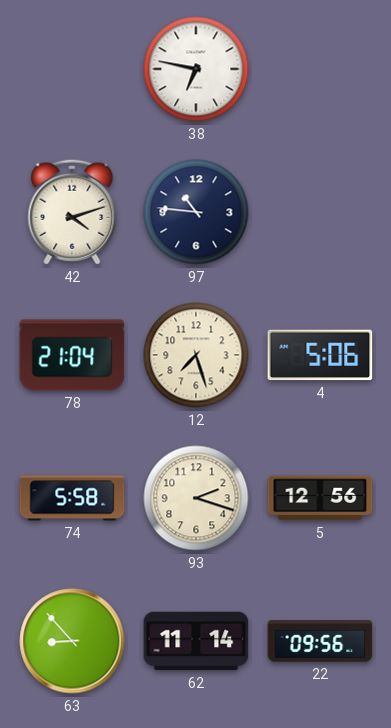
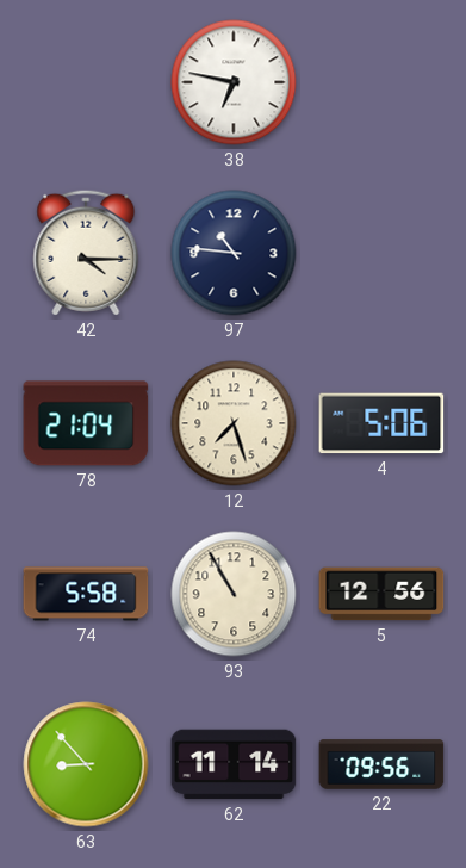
42: 4:12 -> 4:15 (86, 253)
93: 2:18 -> 10:55 (234, 594)
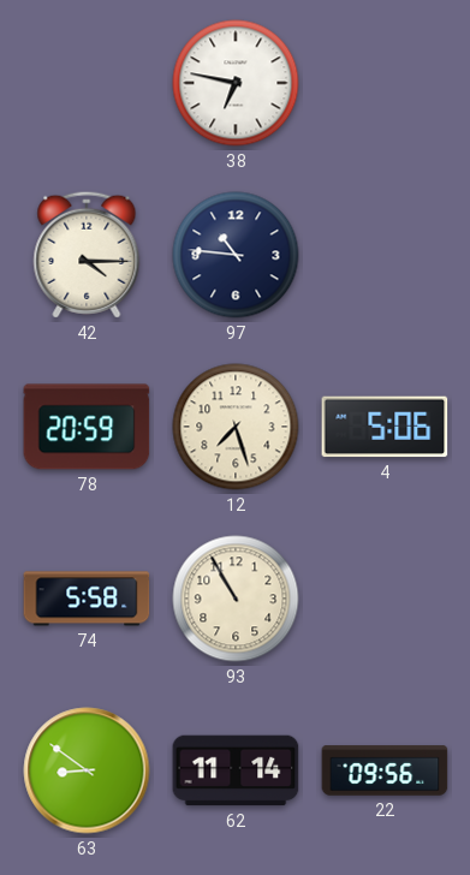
78: 21:04 -> 20:59 (87, 427)
5: 12:56 -> none (381, 594)
63: 8:53 -> 8:51 (87, 770)
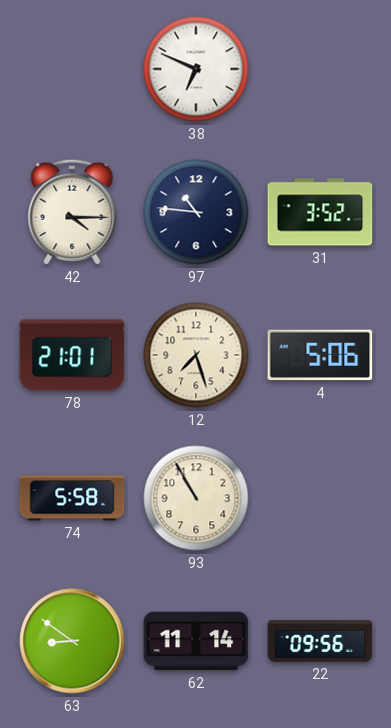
38: 6:47 -> 6:49 (196, 69)
31: none -> 3:52 (320, 212)
78: 20:59 -> 21:01 (72, 355)
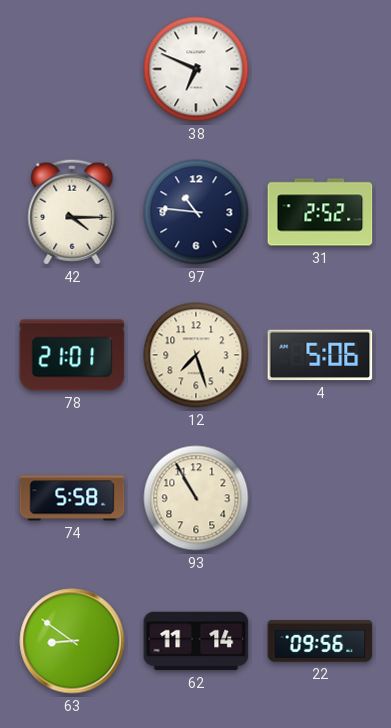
31: 3:52 -> 2:52 (320, 212)
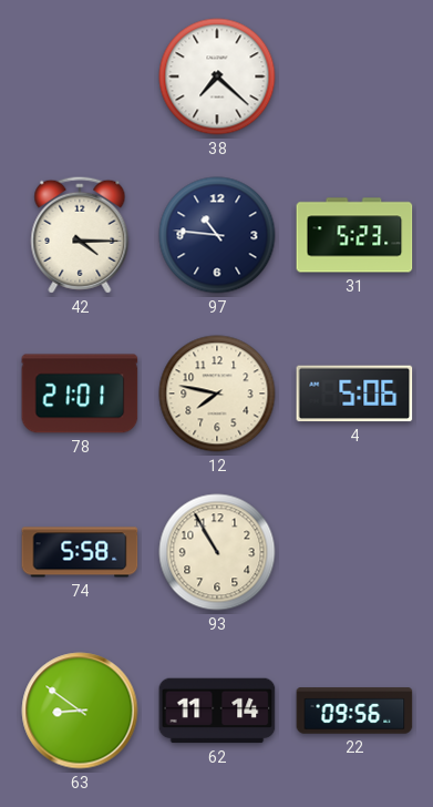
38: 6:49 -> 7:22 (217, 76)
31: 2:52 -> 5:23 (354, 235)
12: 7:27 -> 7:47 (217, 394)
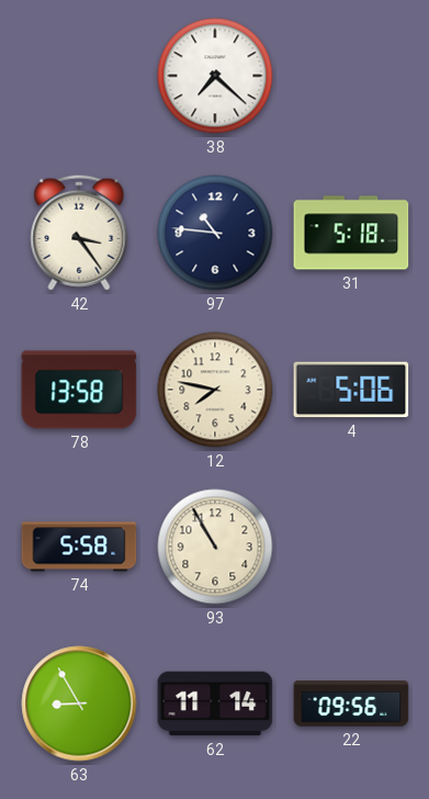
42: 4:15 -> 3:24 (79, 233)
31: 5:23 -> 5:18 (351, 233)
78: 21:01 -> 13:58 (79, 390)
63: 8:51 -> 8:55 (79, 704)
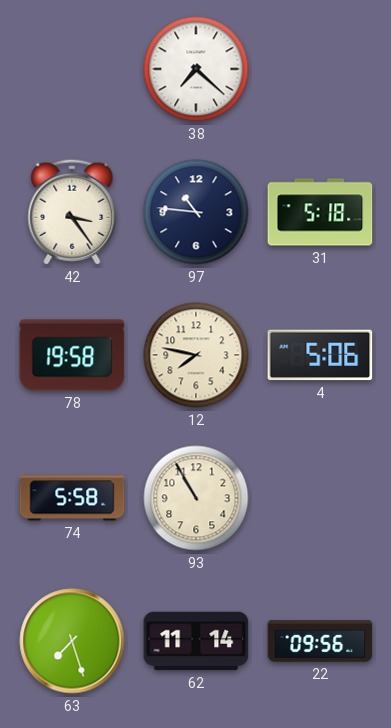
78: 13:58 -> 19:58 (72, 355)
63: 8:55 -> 7:27 (72, 641)
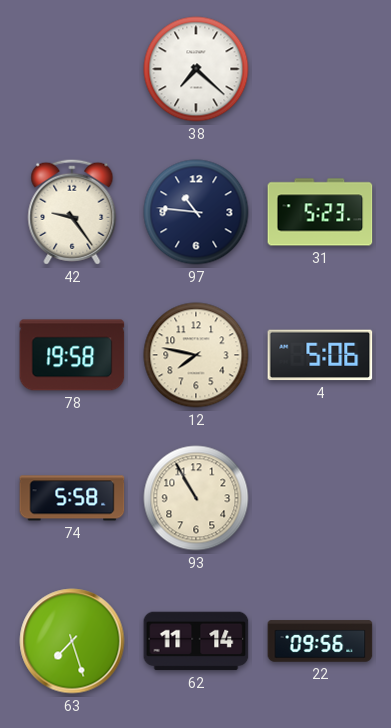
42: 3:24 -> 9:24 (72, 212)
31: 5:18 -> 5:23 (320, 212)
